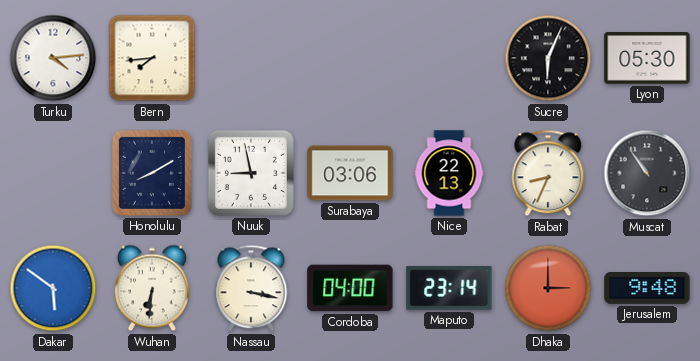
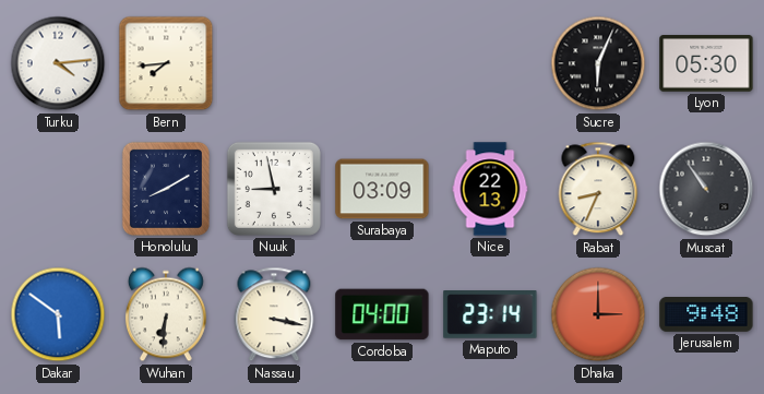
Surabaya: 03:06 -> 03:09 (382, 189)
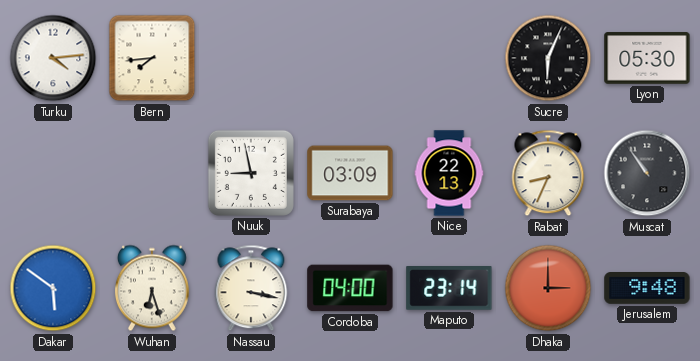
Honolulu: 8:10 -> none (166, 189)
Wuhan: 6:31 -> 6:27 (152, 288)
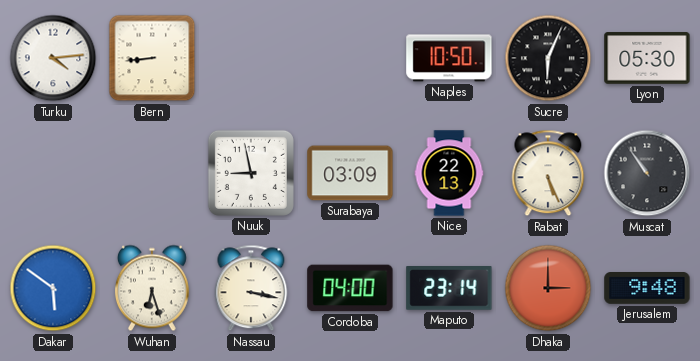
Bern: 7:44 -> 8:44 (152, 58)
Naples: none -> 10:50 (449, 58)
Rabat: 8:34 -> 5:26 (548, 173)
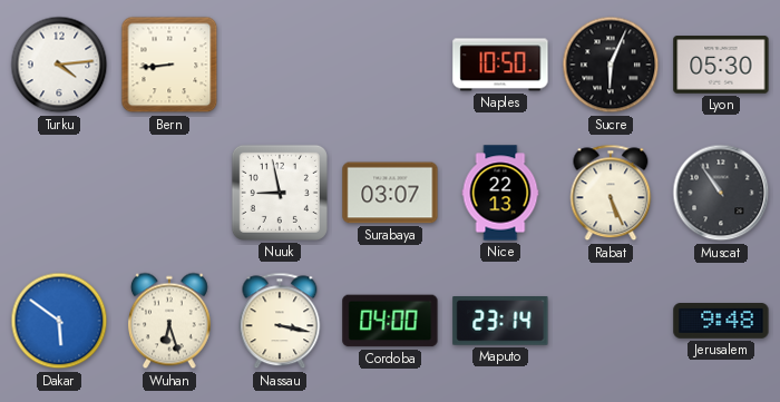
Surabaya: 03:09 -> 03:07 (390, 193)
Dhaka: 3:00 -> none (548, 288)
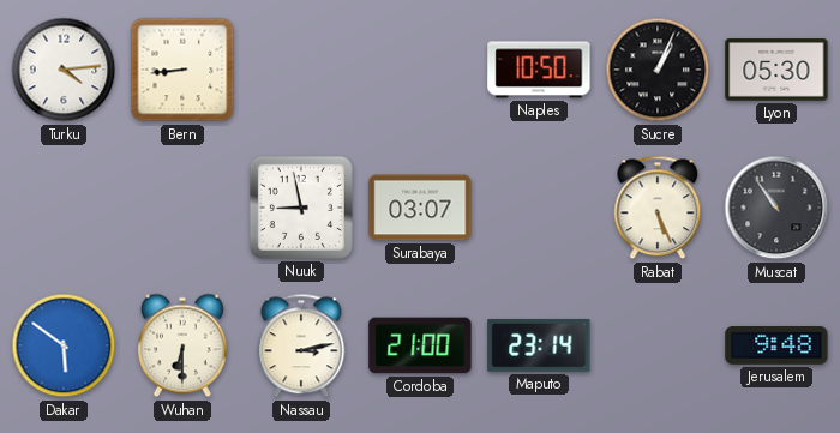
Sucre: 6:04 -> 1:04 (658, 70)
Nice: 22:13 -> none (500, 193)
Wuhan: 6:27 -> 6:30 (182, 345)
Nassau: 3:17 -> 3:13 (301, 345)
Cordoba: 04:00 -> 21:00 (420, 345)
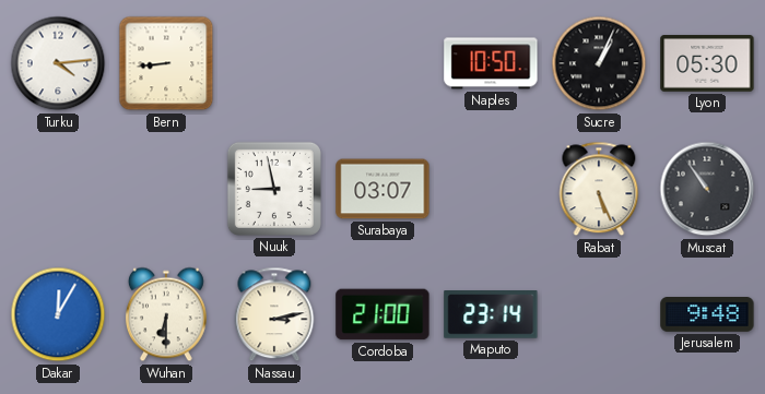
Dakar: 5:51 -> 12:05 (58, 314)
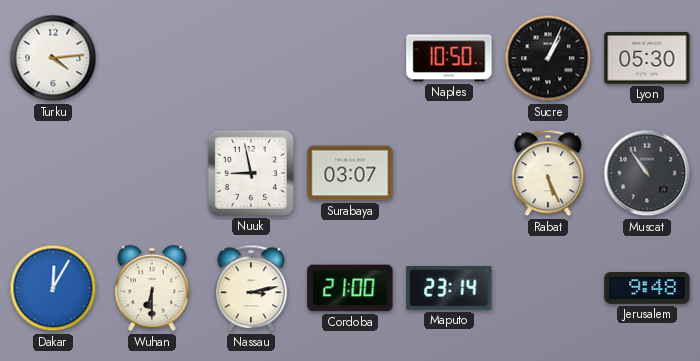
Bern: 8:44 -> none (166, 63)
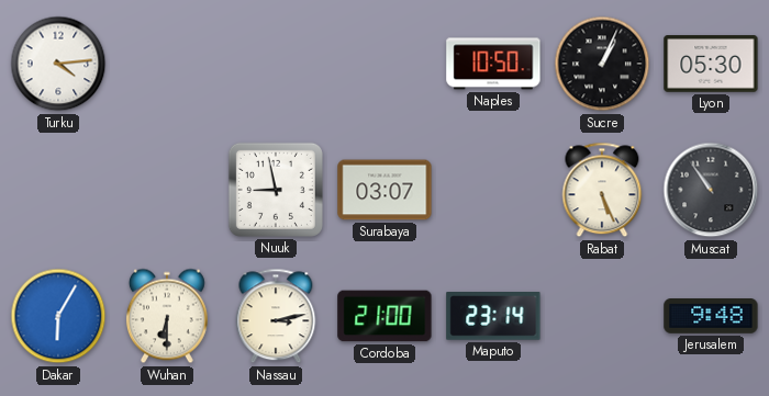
Dakar: 12:05 -> 6:05 (58, 316)
